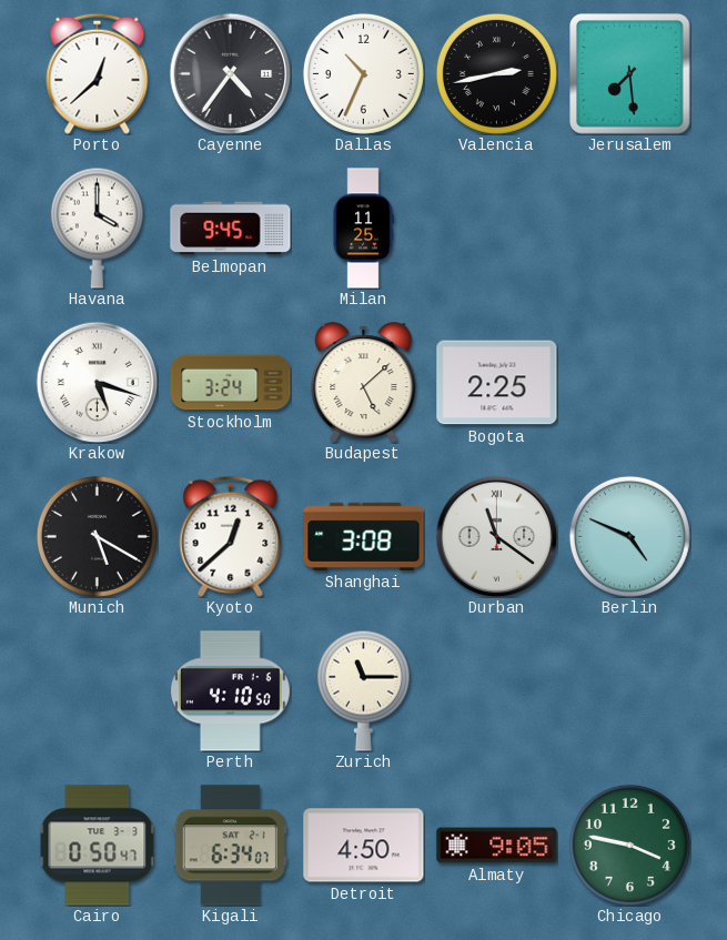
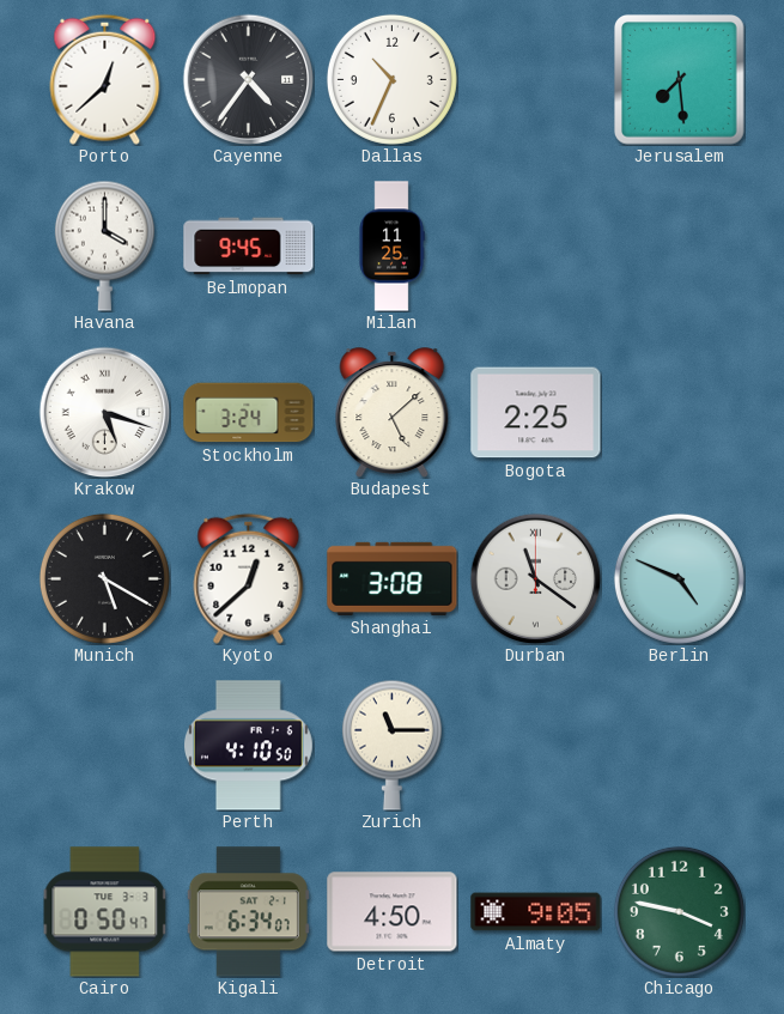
Valencia: 2:43 -> none (496, 73)
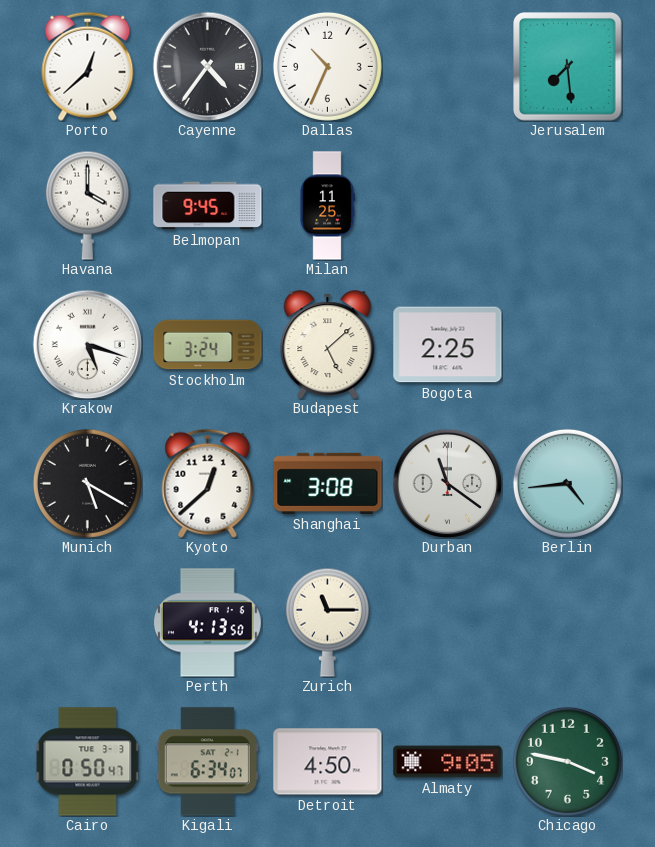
Berlin: 4:49 -> 4:44 (567, 483)
Perth: 4:10 -> 4:13 (207, 623)
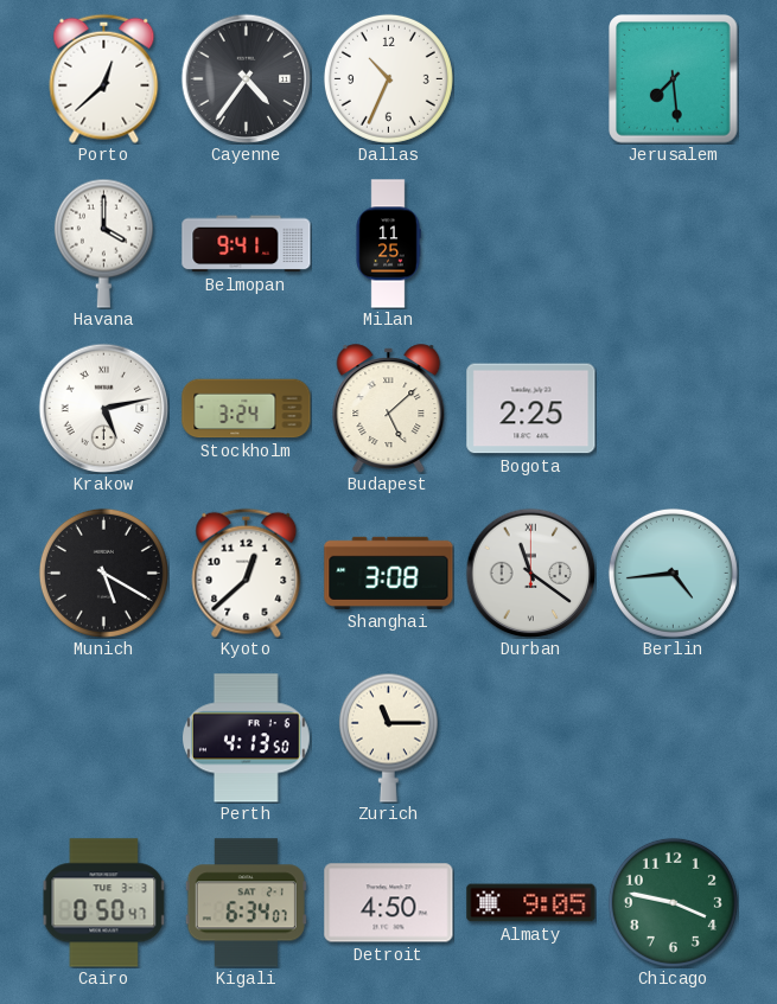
Belmopan: 9:45 -> 9:41 (247, 244)
Krakow: 5:18 -> 5:13 (103, 408)
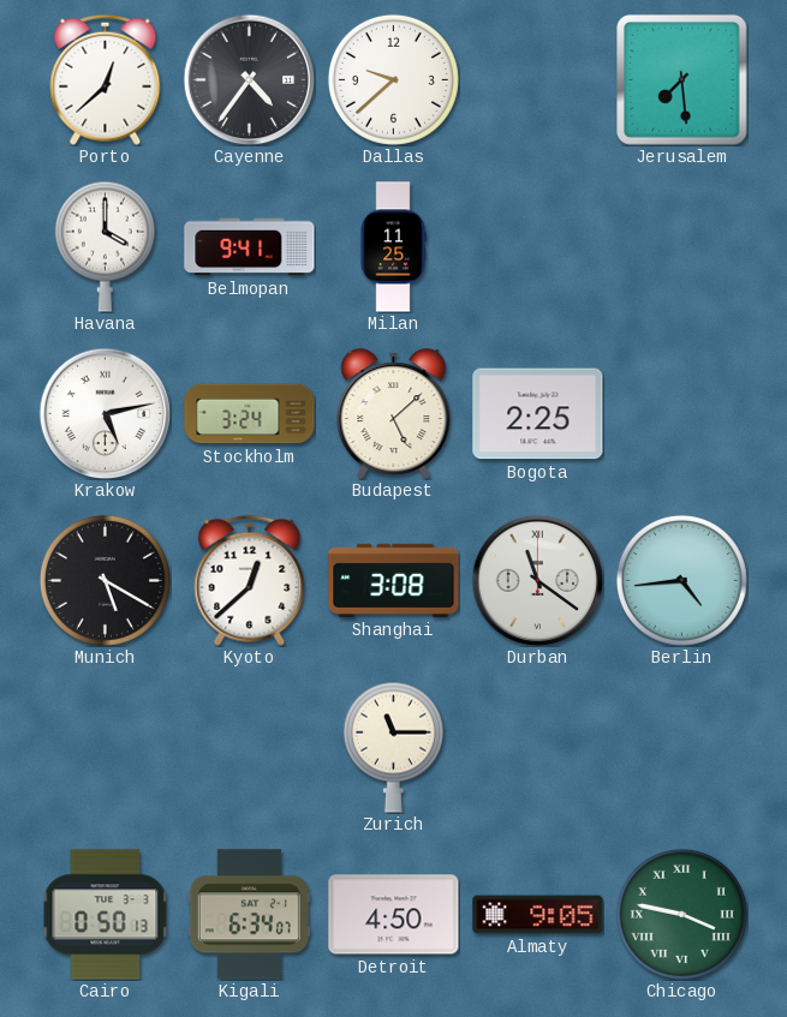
Dallas: 10:34 -> 9:38 (393, 79)
Perth: 4:13 -> none (246, 738)
Cairo: 0:50:47 -> 0:50:13 (106, 915)
Chicago numerals: Arabic -> Roman (681, 914)
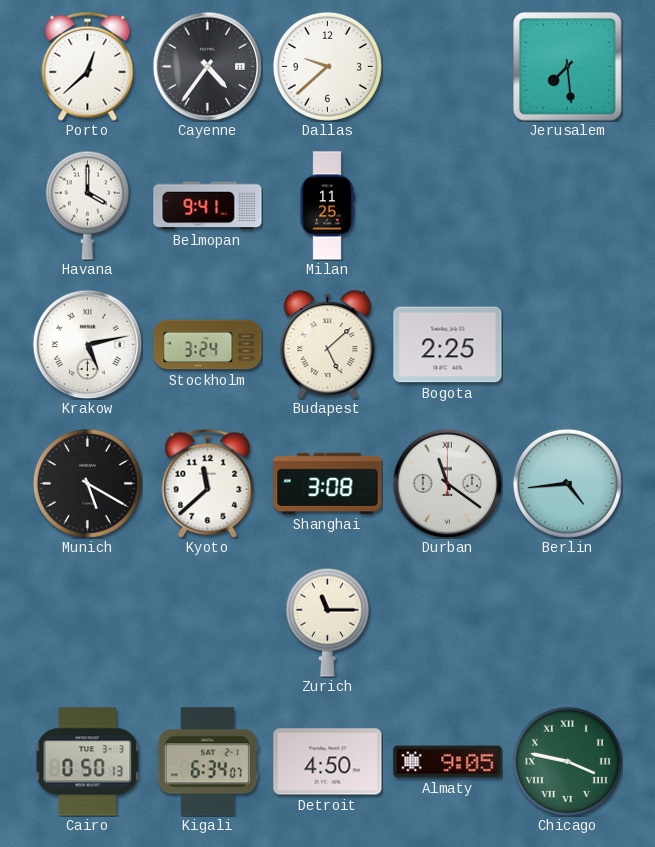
Kyoto: 12:38 -> 11:38 (208, 483)
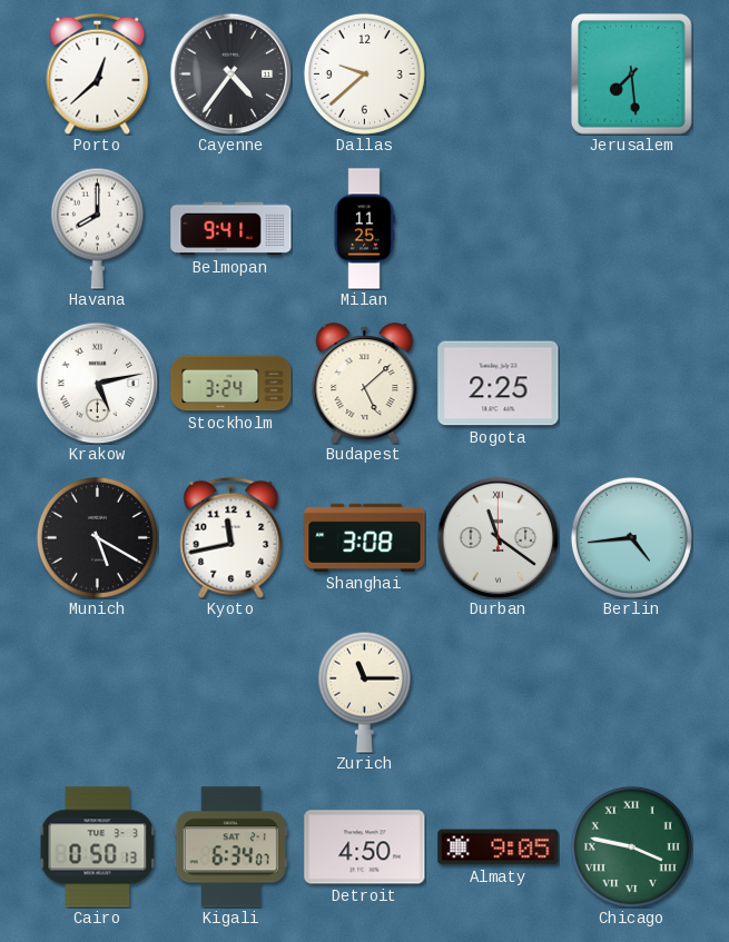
Havana: 4:00 -> 8:00 (97, 228)
Kyoto: 11:38 -> 11:43 (231, 537)
